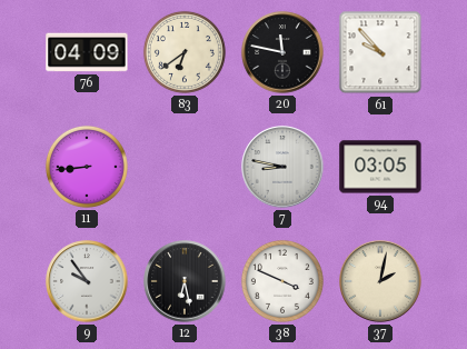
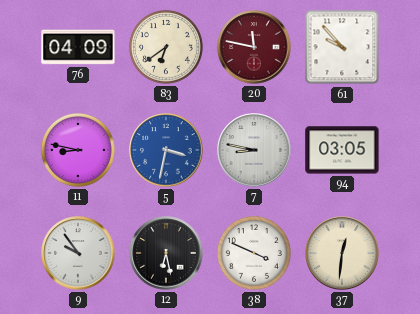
20 dial: black -> burgundy (254, 47)
11: 8:44 -> 8:47 (78, 150)
5: none -> 3:32 (166, 150)
37: 2:02 -> 12:31 (342, 253)
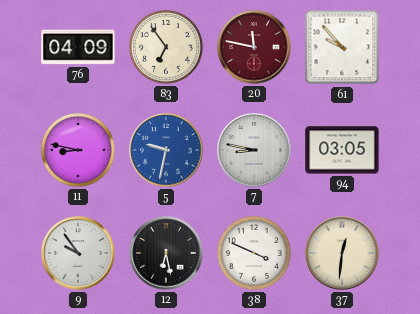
83: 6:39 -> 6:54 (166, 47)
5: 3:32 -> 9:32 (166, 150)
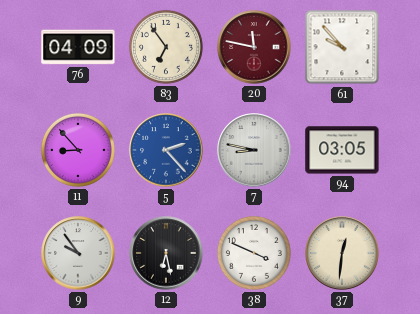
11: 8:47 -> 8:53 (78, 150)
5: 9:32 -> 2:23 (166, 150)
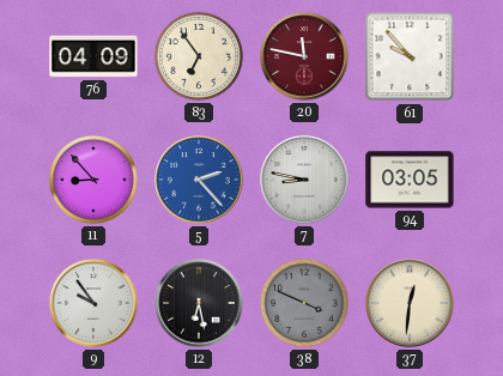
38 dial: white -> grey (304, 303)
